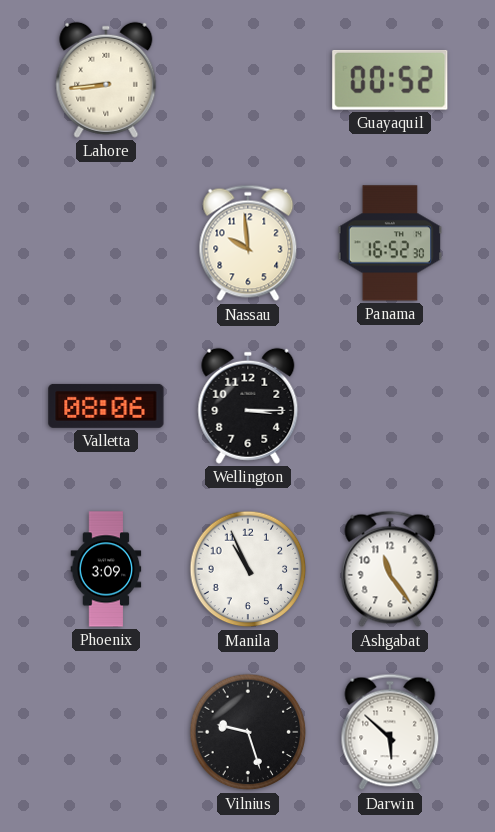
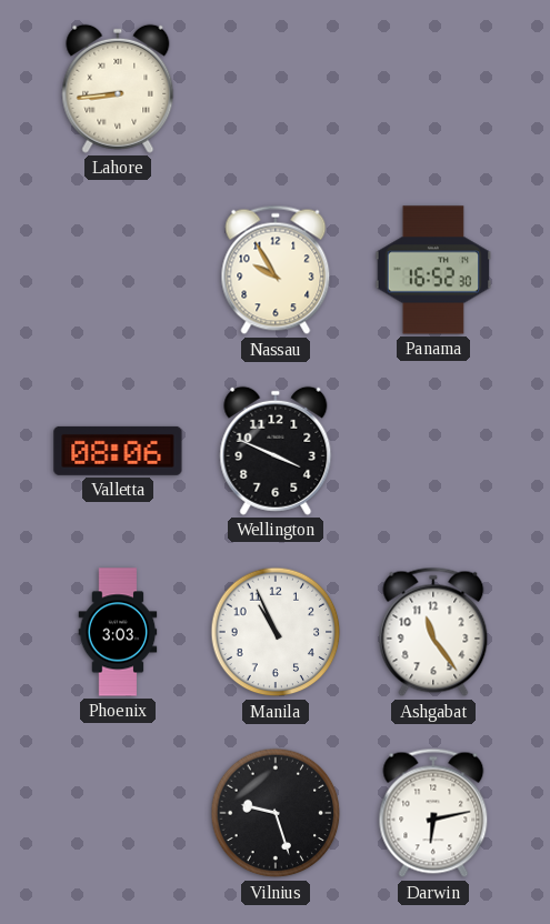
Guayaquil: 00:52 -> none (390, 80)
Nassau: 9:59 -> 9:55 (276, 270)
Wellington: 3:15 -> 3:49 (276, 451)
Phoenix: 3:09 -> 3:03 (118, 632)
Darwin: 5:52 -> 6:13 (433, 813)
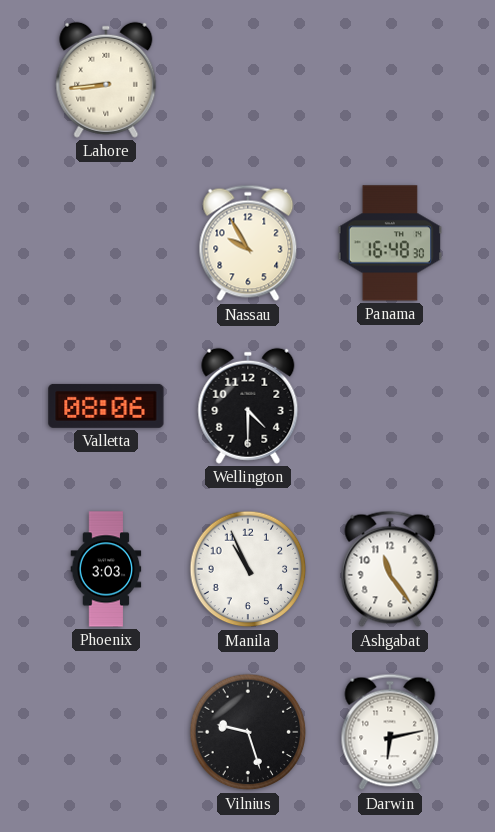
Panama: 16:52 -> 16:48 (390, 243)
Wellington: 3:49 -> 4:30 (248, 406)
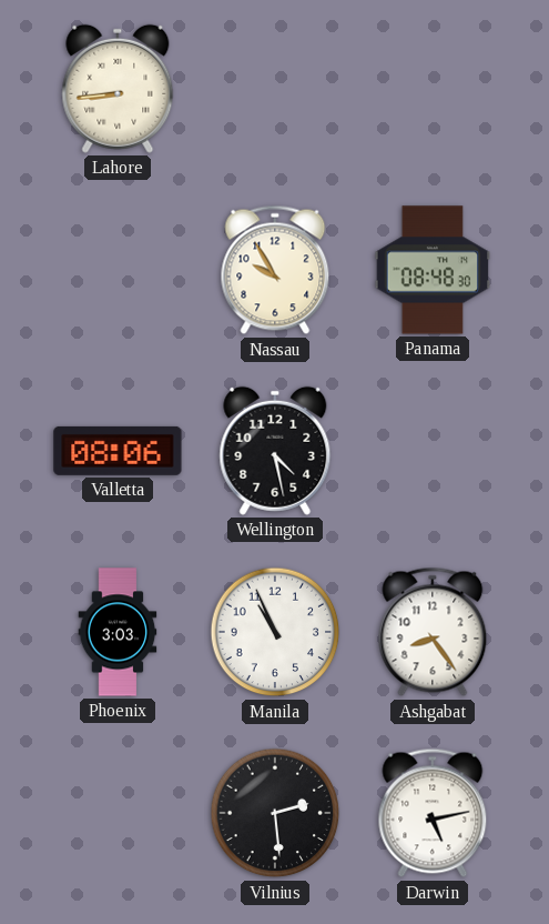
Panama: 16:48 -> 08:48 (433, 270)
Wellington: 4:30 -> 4:28 (275, 451)
Ashgabat: 11:24 -> 8:24 (433, 632)
Vilnius: 9:27 -> 2:29 (275, 813)
Darwin: 6:13 -> 5:13 (433, 813)
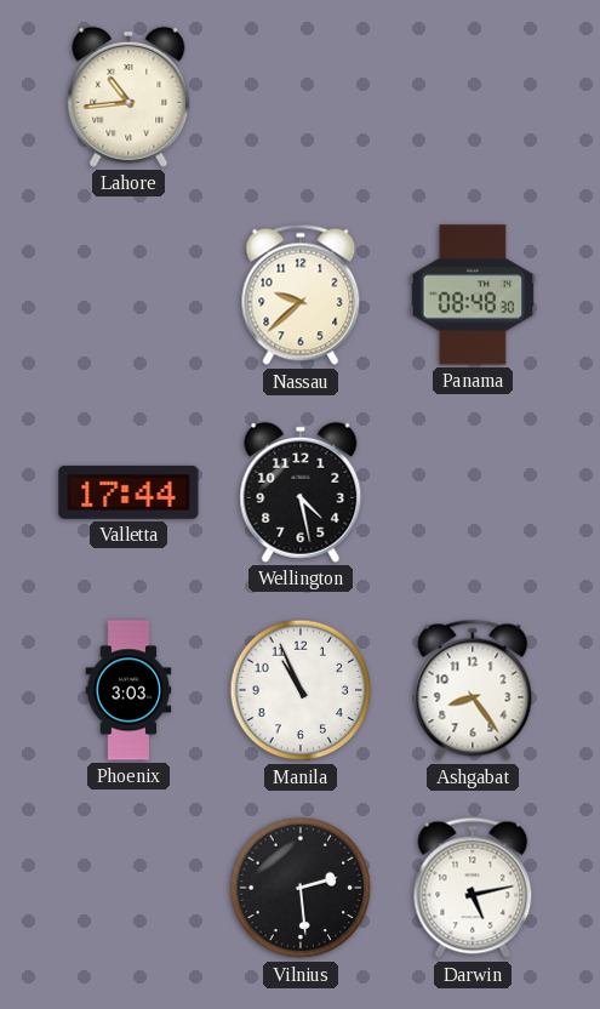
Lahore: 8:44 -> 10:44 (128, 97)
Nassau: 9:55 -> 9:38 (301, 295)
Valletta: 08:06 -> 17:44 (128, 492)
